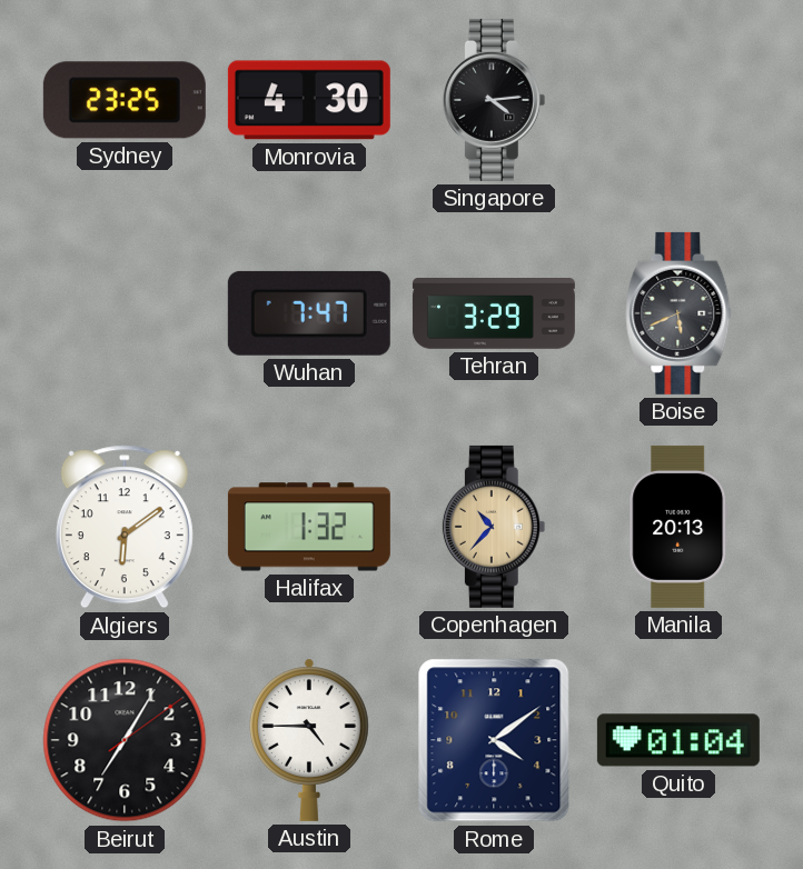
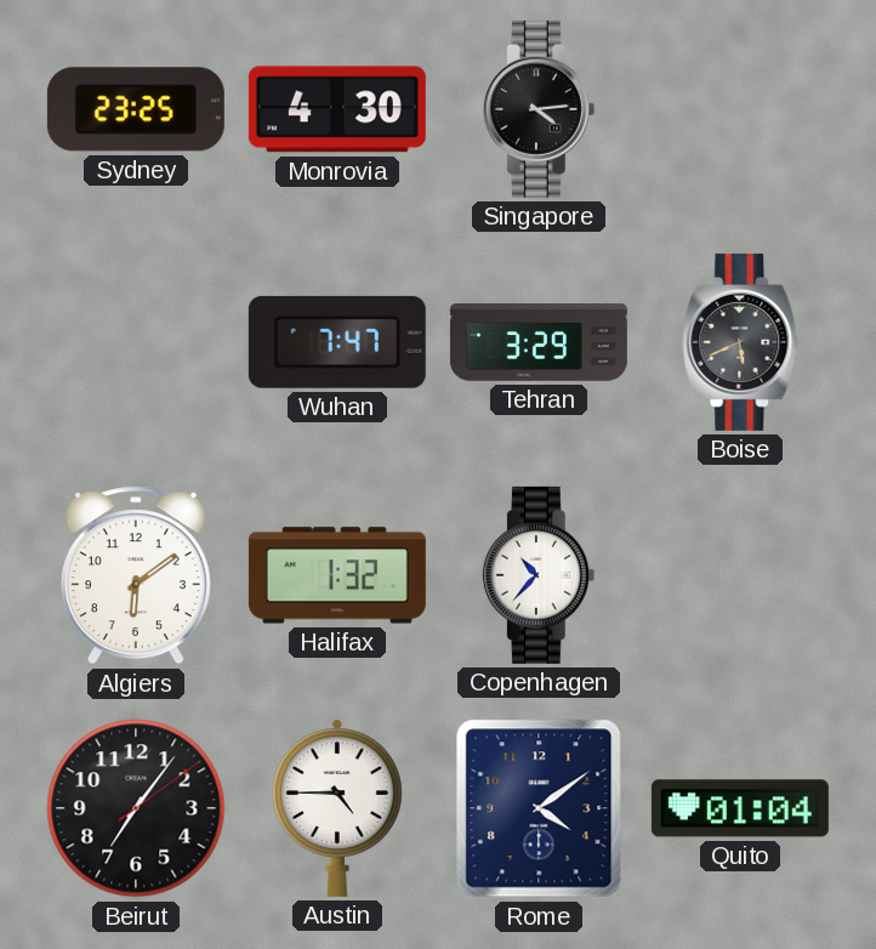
Copenhagen dial: champagne -> white (539, 575)
Manila: 20:13 -> none (678, 527)
Beirut: 7:05 -> 7:06 (136, 808)
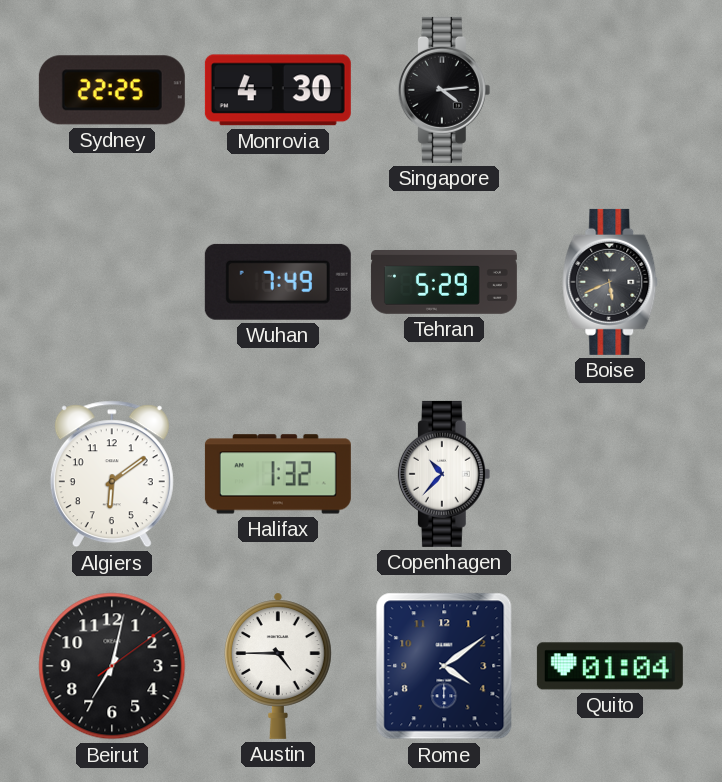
Sydney: 23:25 -> 22:25 (112, 90)
Wuhan: 7:47 -> 7:49 (278, 282)
Tehran: 3:29 -> 5:29 (444, 283)
Beirut: 7:06 -> 7:02 (112, 666)
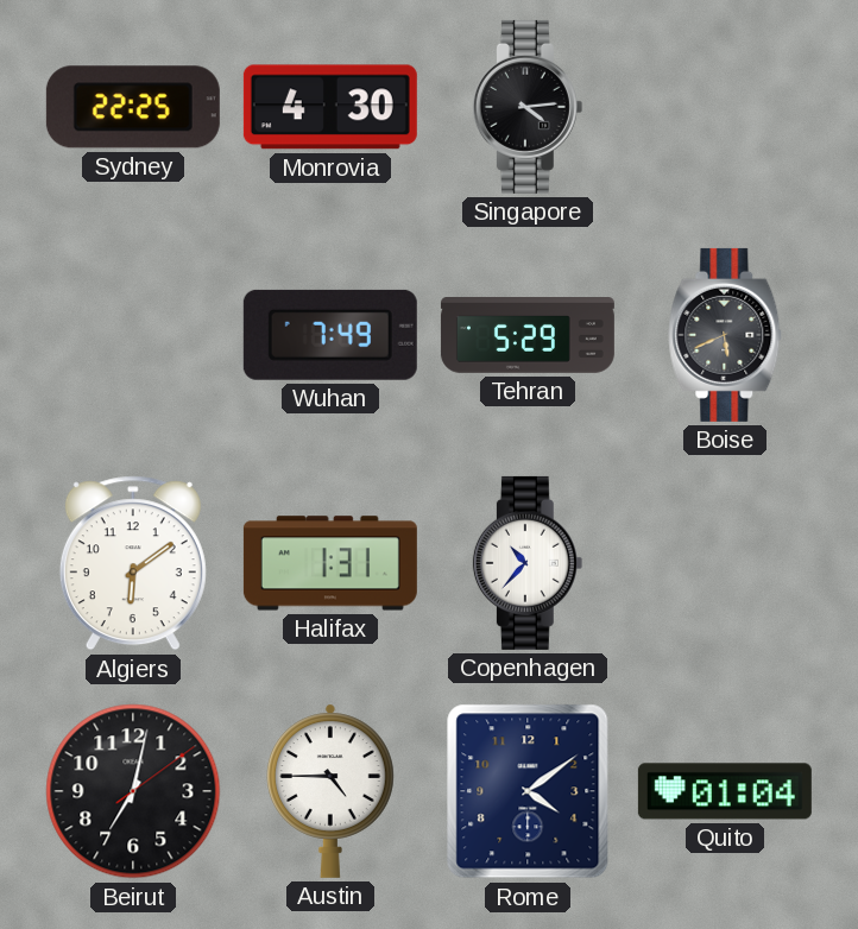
Halifax: 1:32 -> 1:31 (330, 563)
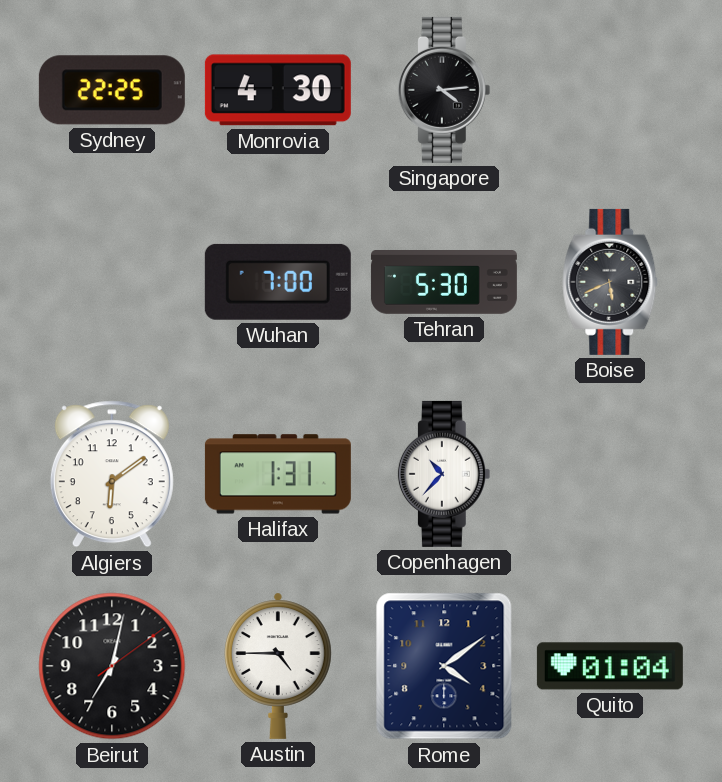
Wuhan: 7:49 -> 7:00 (278, 282)
Tehran: 5:29 -> 5:30 (444, 283)
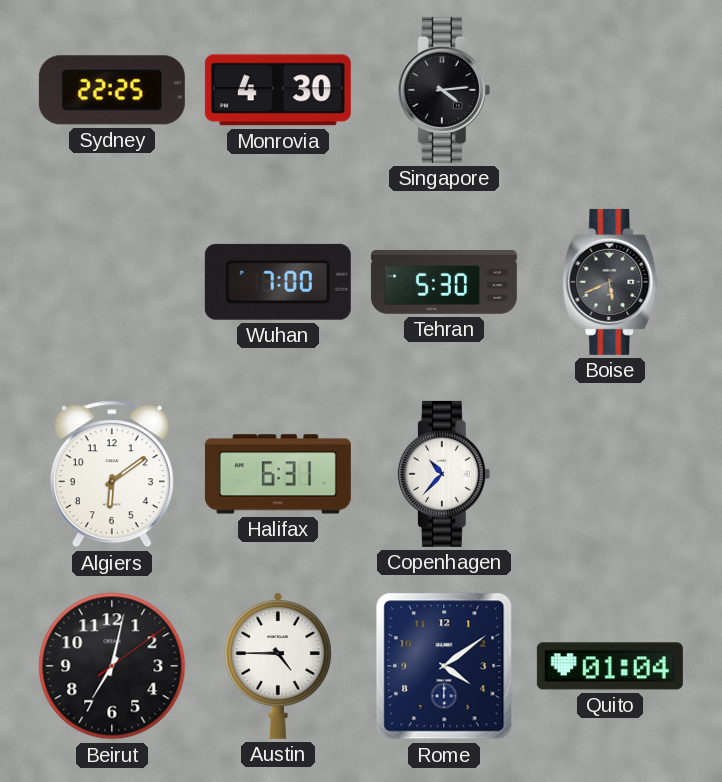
Halifax: 1:31 -> 6:31 (278, 474)
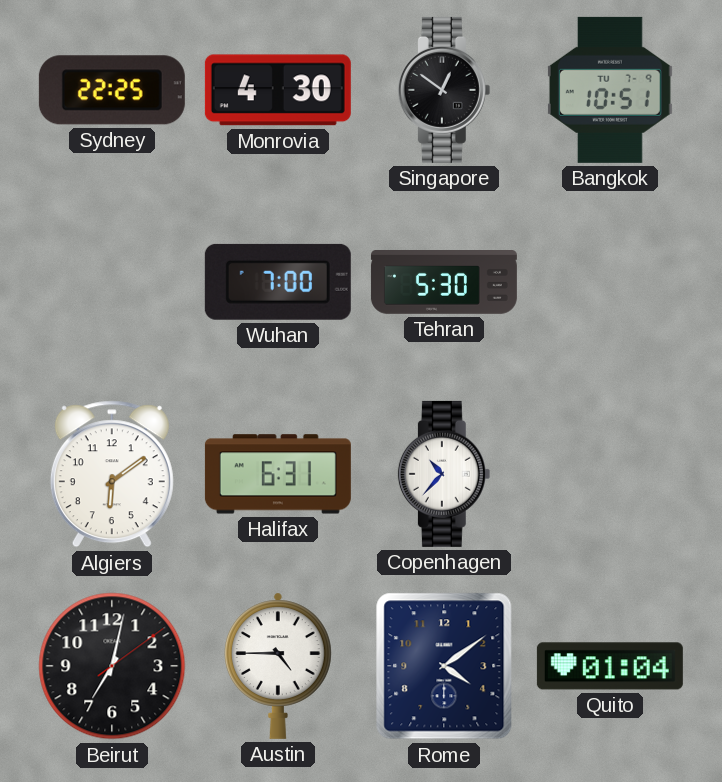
Singapore: 4:14 -> 12:51 (444, 90)
Bangkok: none -> 10:51 (610, 90)
Boise: 5:41 -> none (610, 282)
